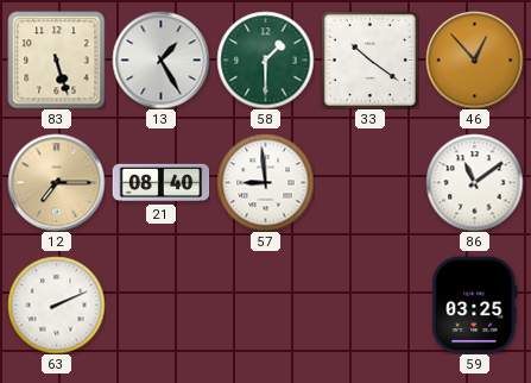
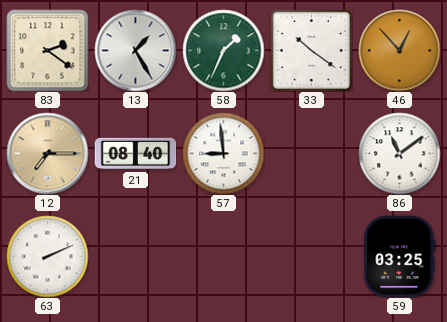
83: 5:27 -> 2:21 (47, 50)
58: 1:30 -> 1:34 (223, 50)
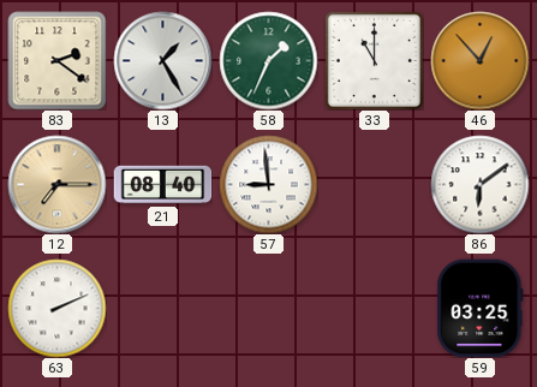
33: 10:21 -> 11:00 (374, 60)
86: 11:09 -> 6:09 (479, 184)
